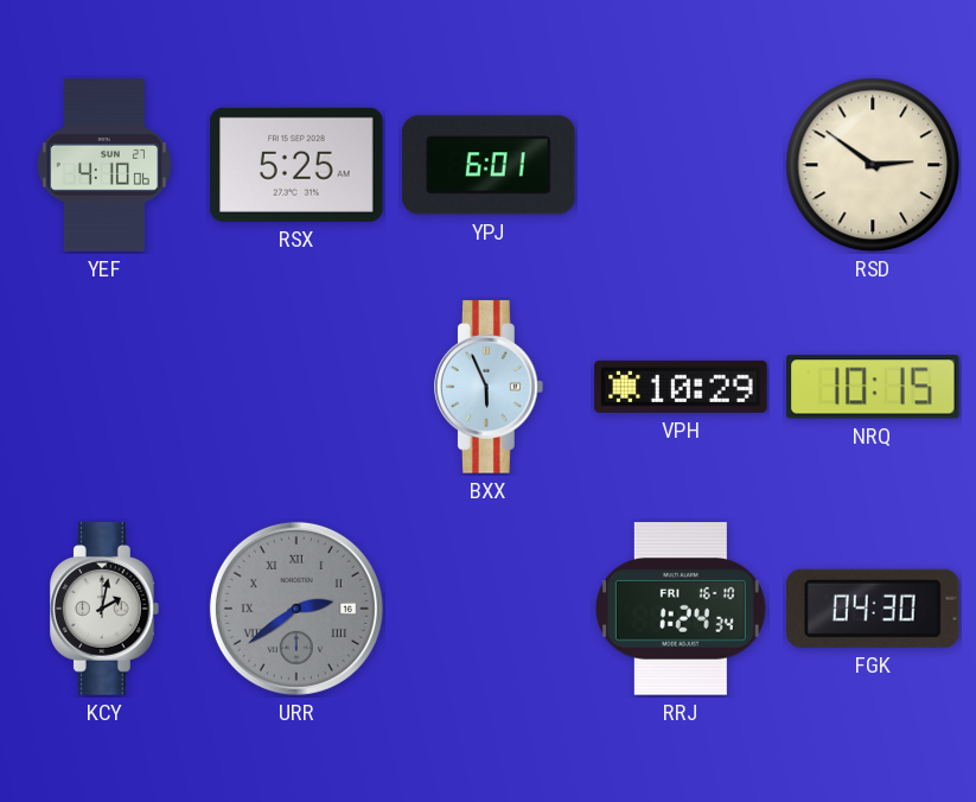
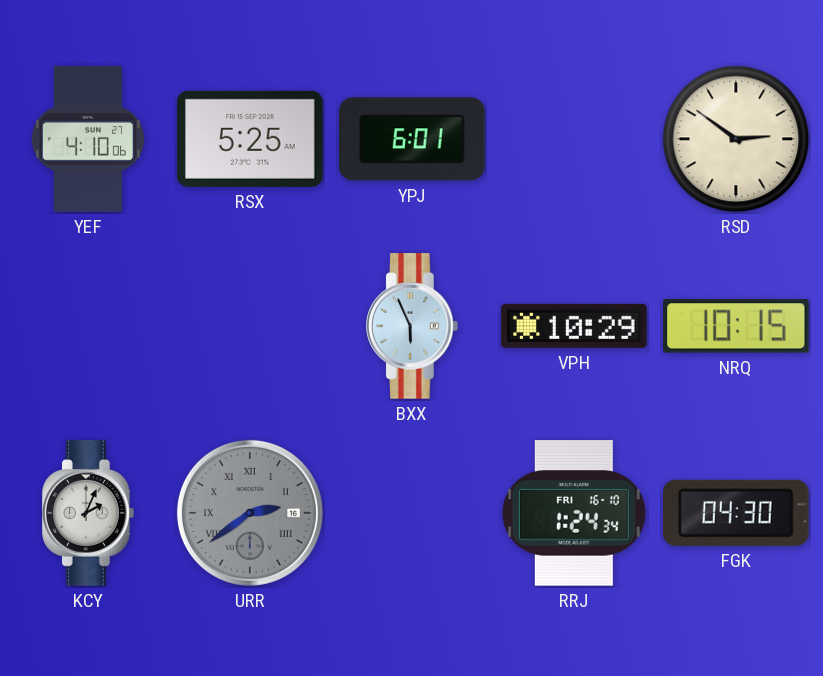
KCY: 2:02 -> 2:04 (89, 513)
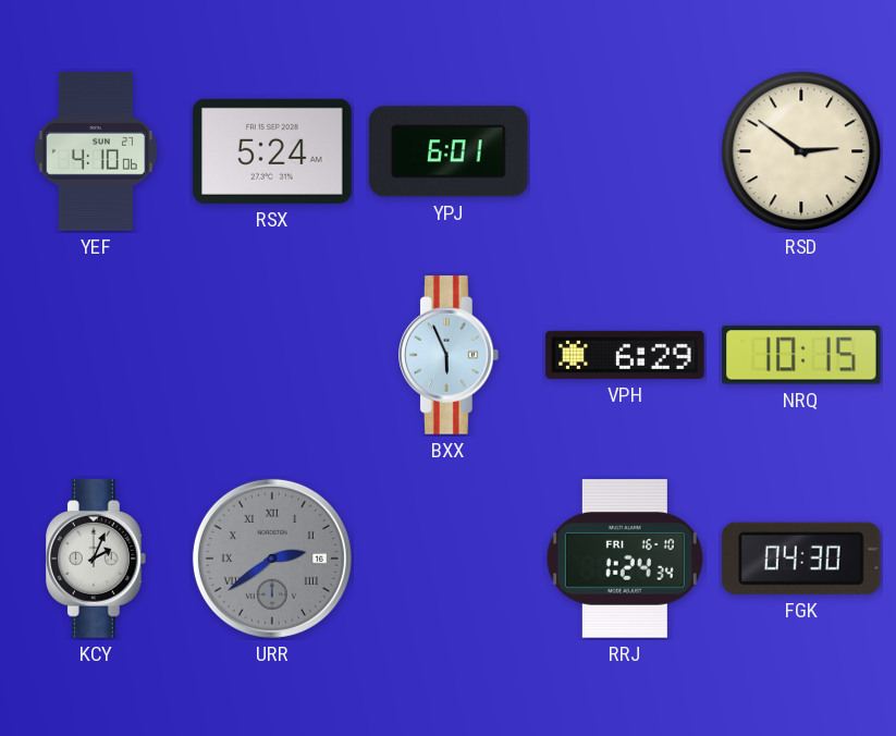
RSX: 5:25 -> 5:24 (272, 151)
VPH: 10:29 -> 6:29 (625, 355)
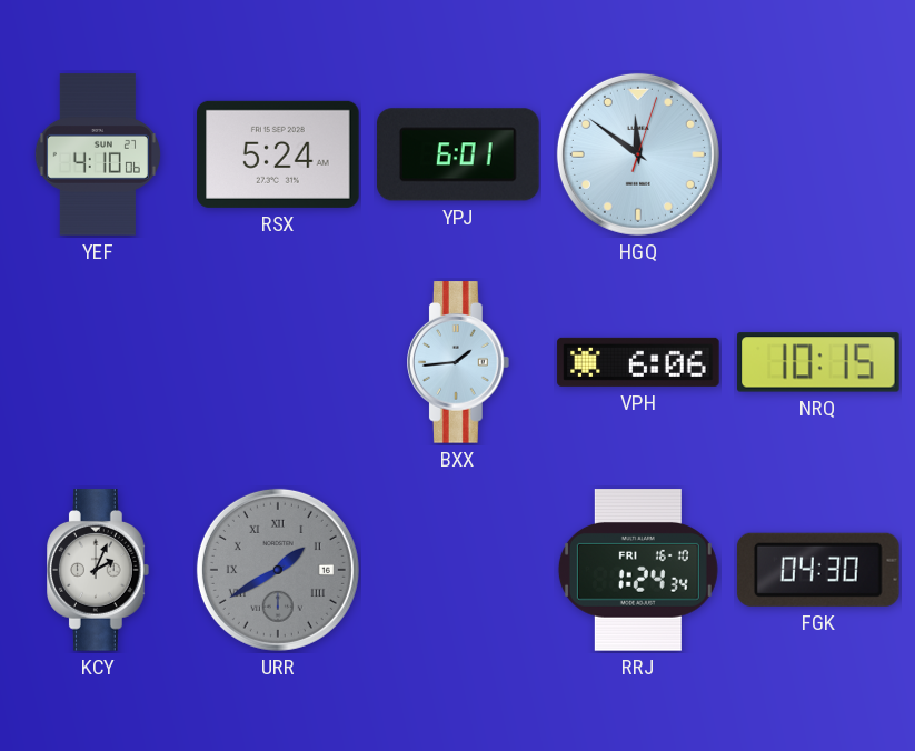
HGQ: none -> 11:51 (638, 154)
RSD: 2:51 -> none (801, 151)
BXX: 5:56 -> 1:44 (459, 362)
VPH: 6:29 -> 6:06 (638, 362)
URR: 2:39 -> 1:40 (278, 570)
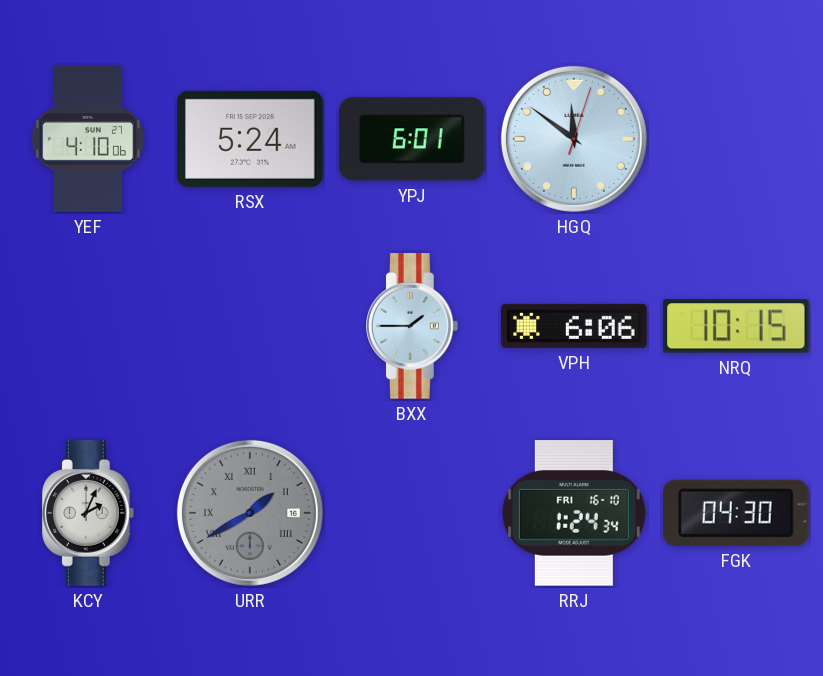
BXX: 1:44 -> 1:45 (413, 326)
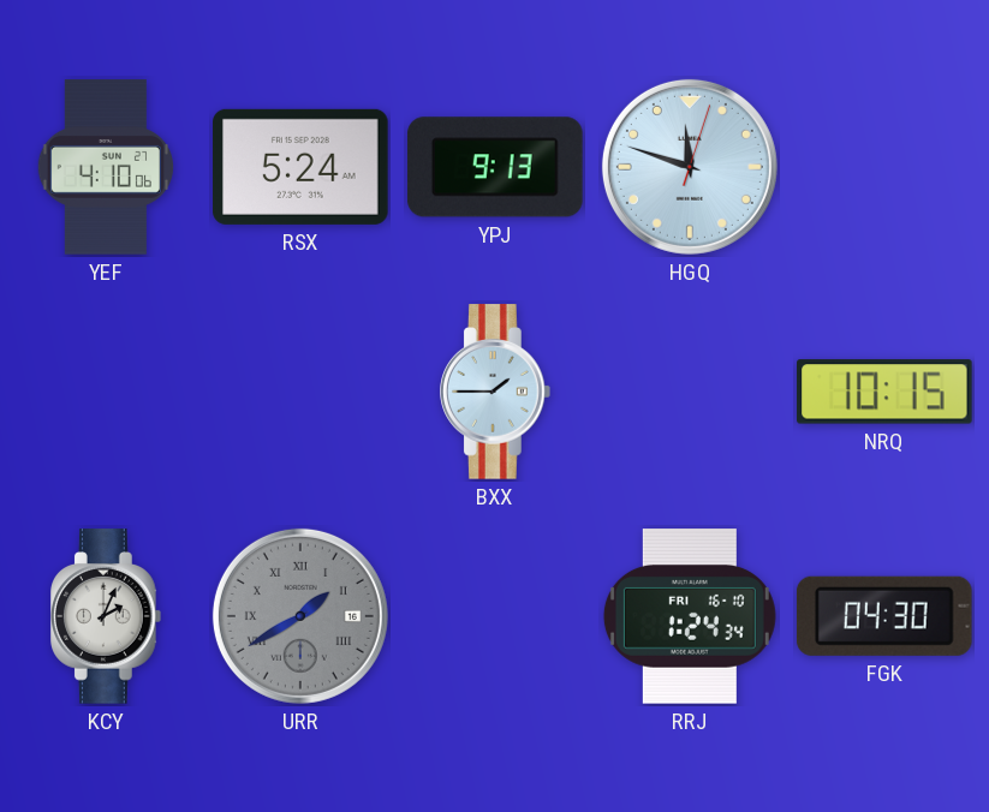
YPJ: 6:01 -> 9:13 (495, 167)
HGQ: 11:51 -> 11:48 (690, 167)
VPH: 6:06 -> none (574, 326)
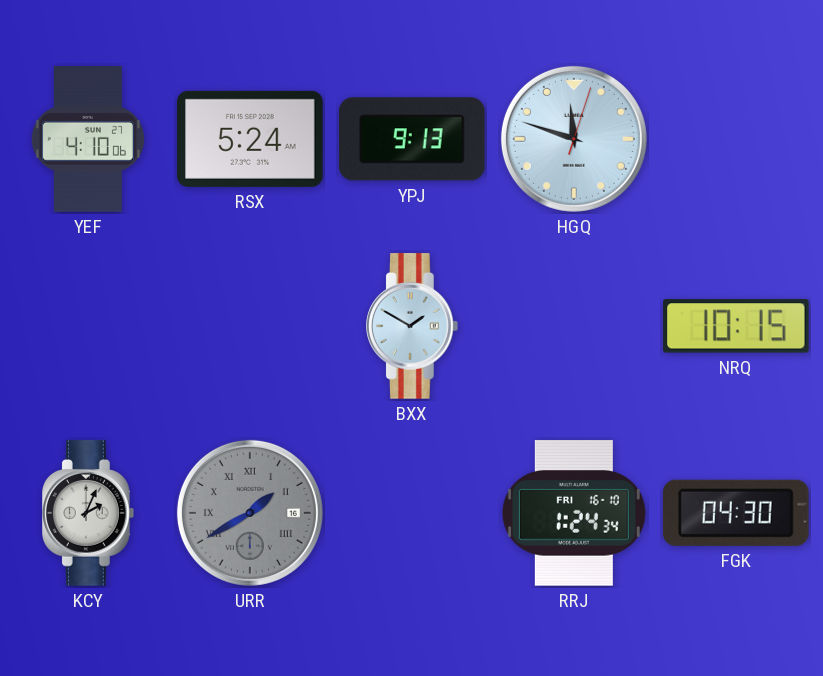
BXX: 1:45 -> 1:50 (413, 326)
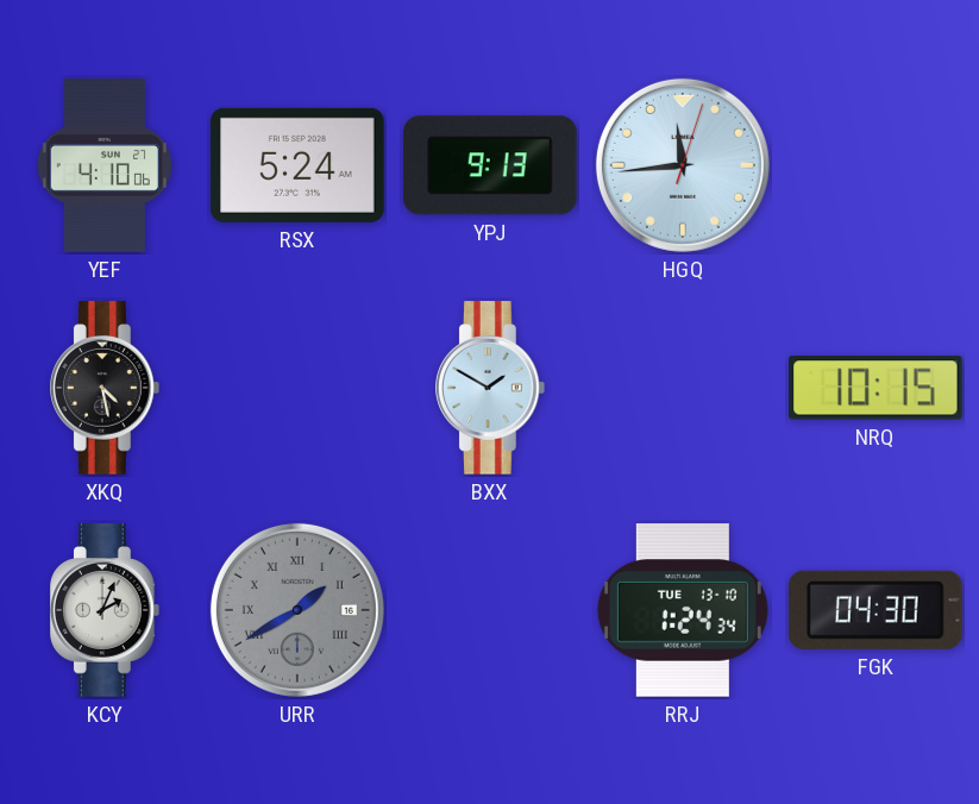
HGQ: 11:48 -> 11:44 (683, 165)
XKQ: none -> 4:28 (106, 388)
RRJ date: FRI 16-10 -> TUE 13-10 (683, 610)
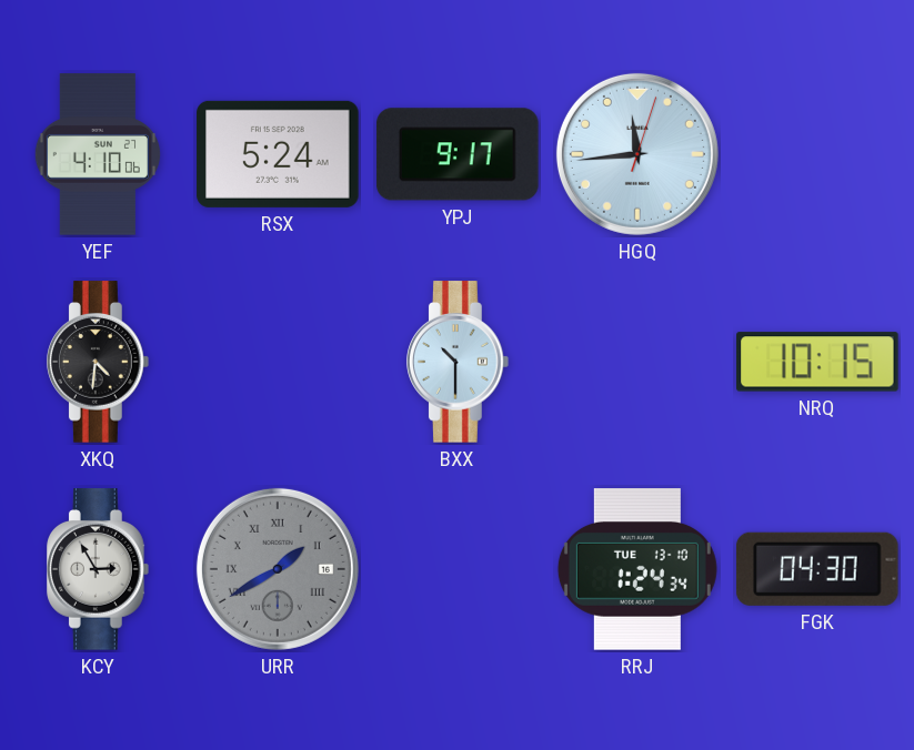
YPJ: 9:13 -> 9:17 (458, 154)
XKQ: 4:28 -> 4:31 (99, 362)
BXX: 1:50 -> 10:30 (459, 362)
KCY: 2:04 -> 2:55 (99, 569)
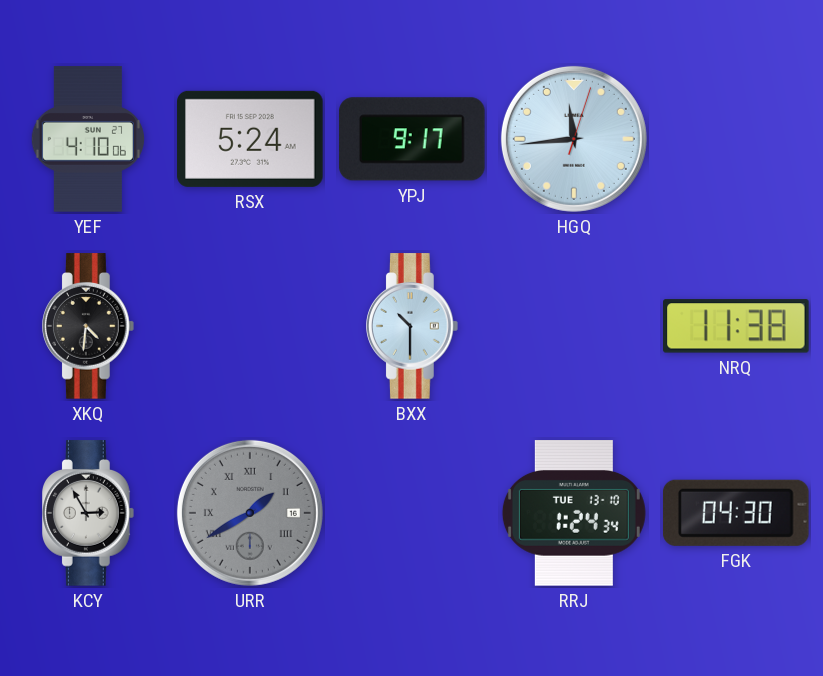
NRQ: 10:15 -> 11:38 (736, 326)
